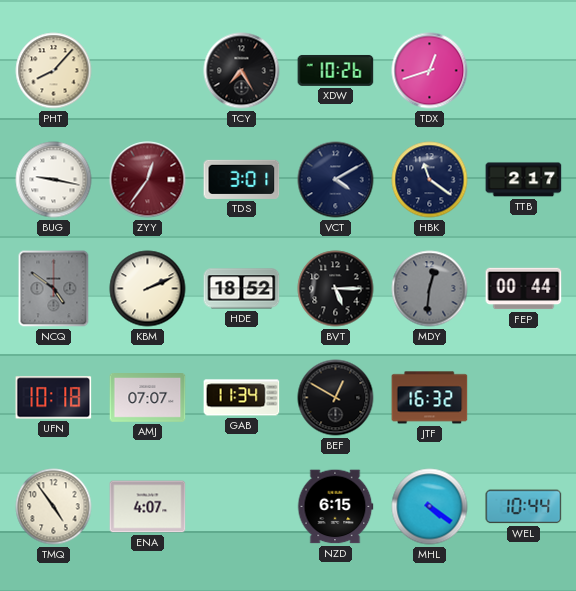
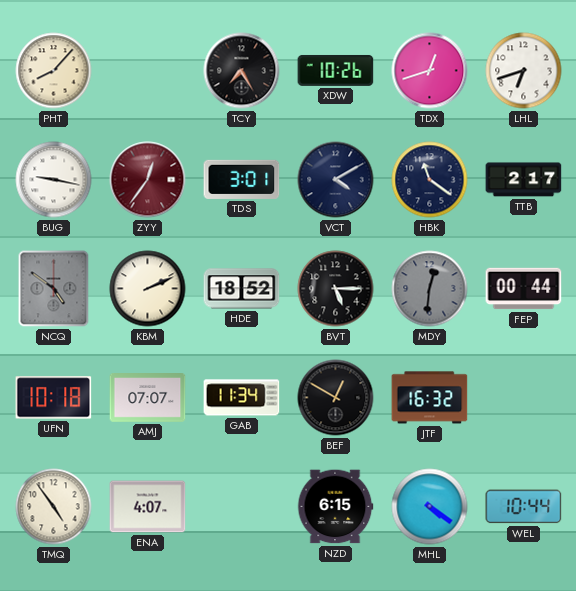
LHL: none -> 6:42 (524, 71)
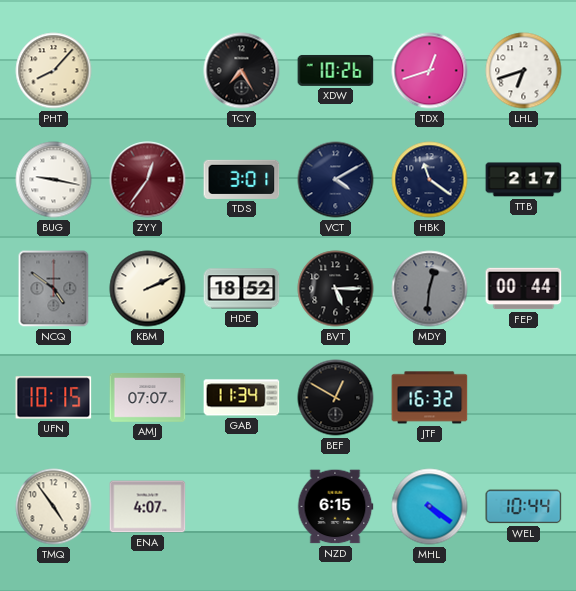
UFN: 10:18 -> 10:15 (54, 398)
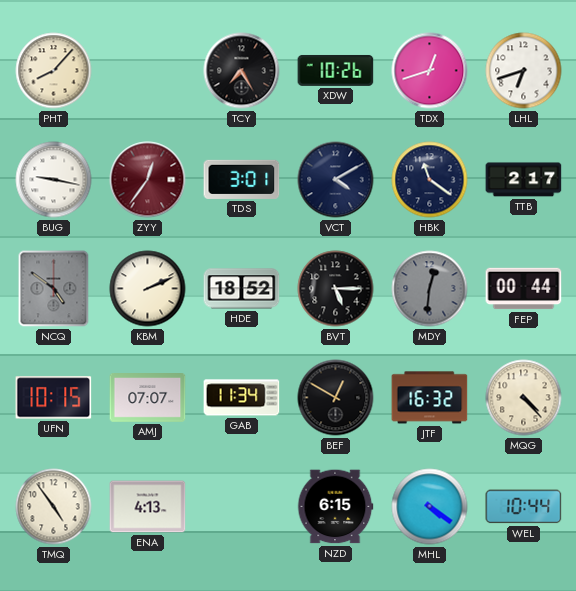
MQG: none -> 4:23 (524, 398)
ENA: 4:07 -> 4:13 (148, 507)
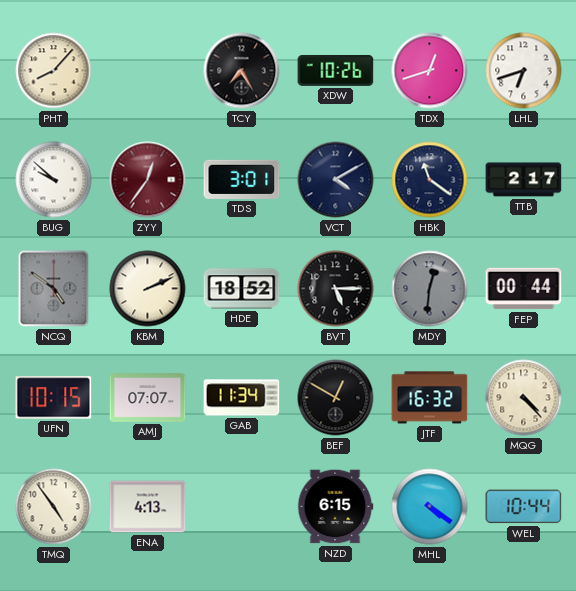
BUG: 9:17 -> 9:52 (54, 180)
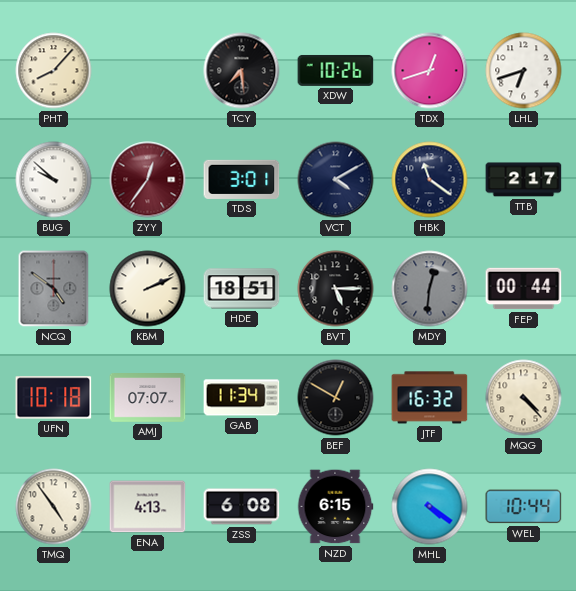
TCY: 7:25 -> 7:29 (242, 71)
HDE: 18:52 -> 18:51 (242, 289)
UFN: 10:15 -> 10:18 (54, 398)
ZSS: none -> 6:08 (242, 507)
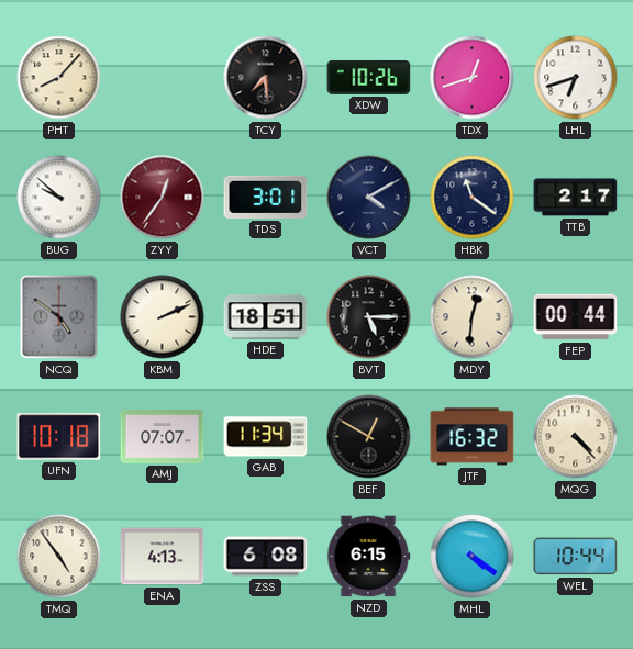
MDY dial: grey -> cream (473, 317)
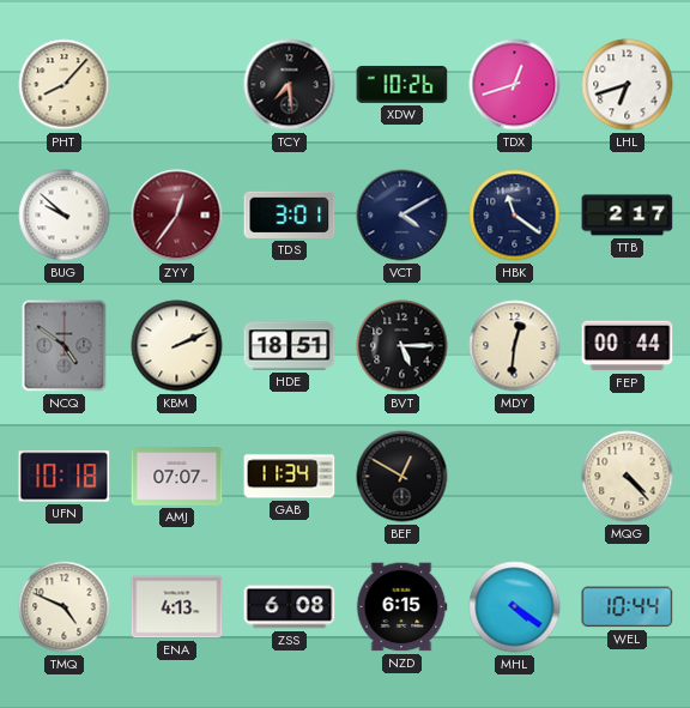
JTF: 16:32 -> none (473, 437)
TMQ: 4:54 -> 4:49 (65, 607)
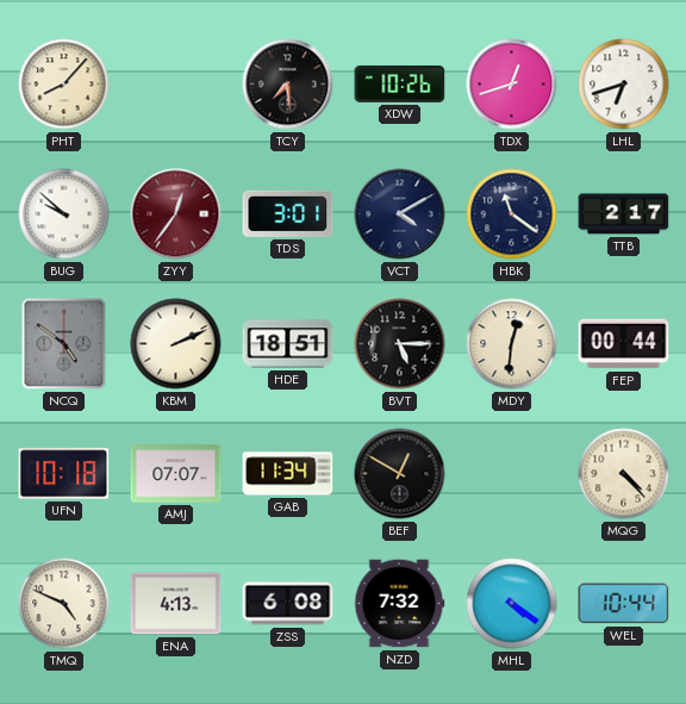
NZD: 6:15 -> 7:32 (399, 604)
